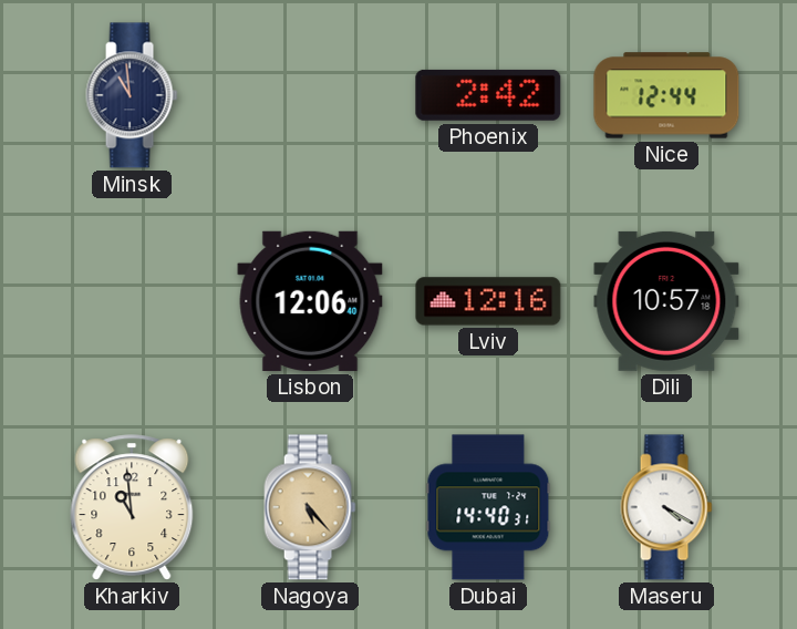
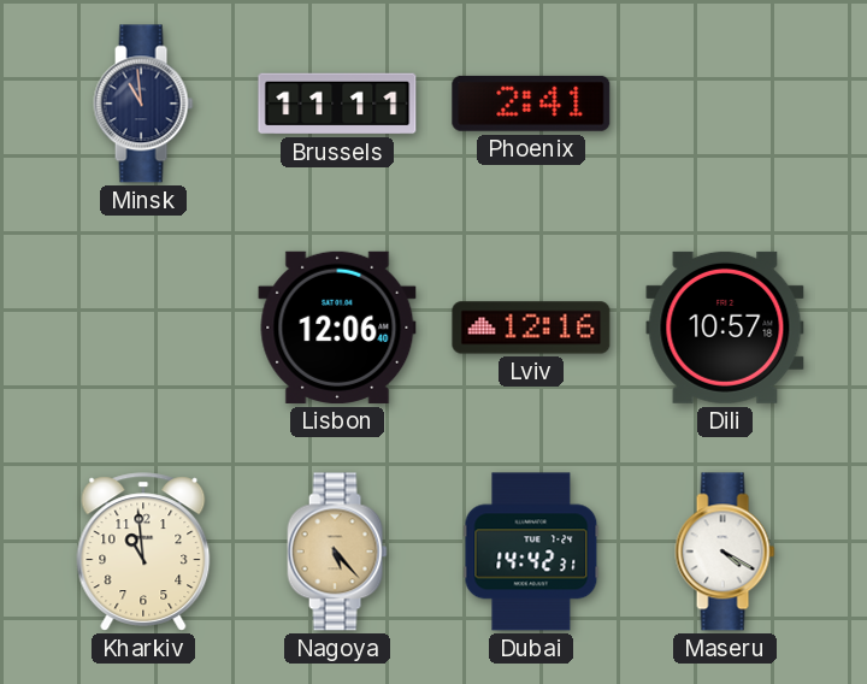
Brussels: none -> 11:11 (337, 104)
Phoenix: 2:42 -> 2:41 (531, 104)
Nice: 12:44 -> none (666, 95)
Dubai: 14:40 -> 14:42 (531, 552)
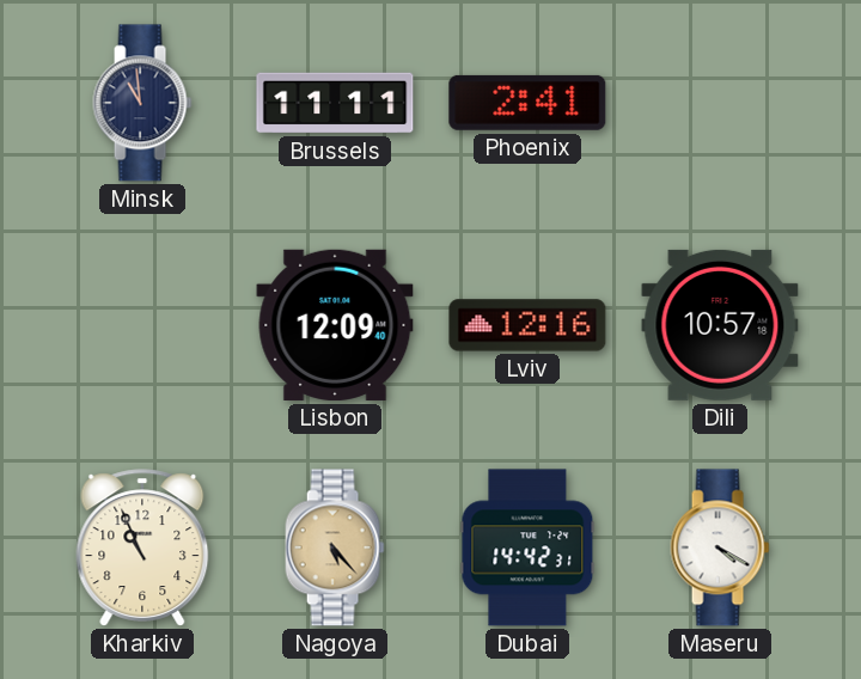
Lisbon: 12:06 -> 12:09 (335, 325)
Kharkiv: 10:59 -> 10:56 (142, 548)
